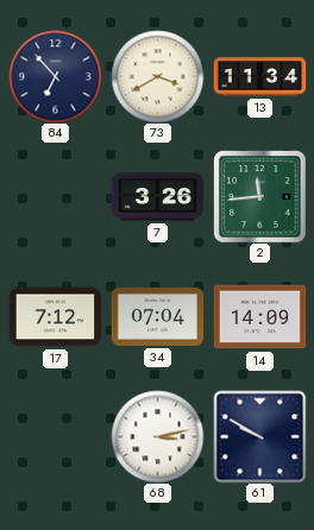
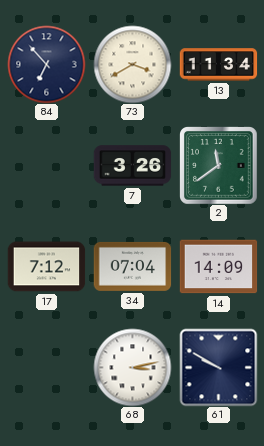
2: 11:44 -> 11:39 (219, 166)
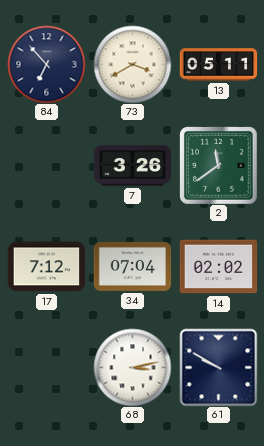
13: 11:34 -> 05:11 (218, 65)
14: 14:09 -> 02:02 (218, 267)
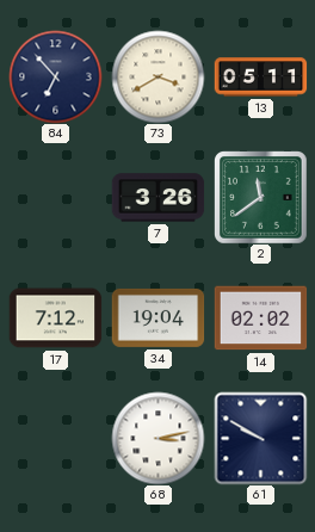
34: 07:04 -> 19:04 (157, 317)
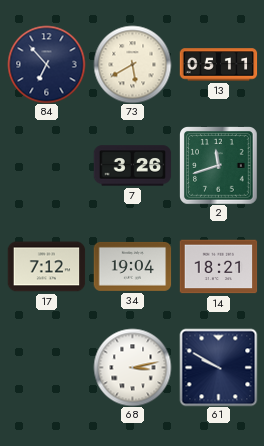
73: 3:40 -> 5:40 (132, 64)
2: 11:39 -> 11:42 (219, 166)
14: 02:02 -> 18:21 (218, 267)
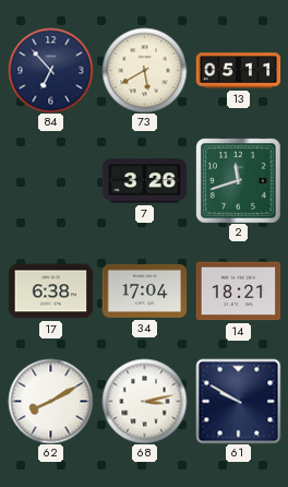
17: 7:12 -> 6:38 (50, 292)
34: 19:04 -> 17:04 (144, 290)
62: none -> 8:10 (50, 401)
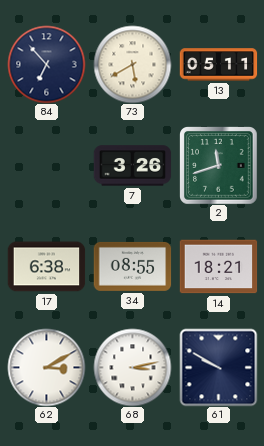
34: 17:04 -> 08:55 (132, 266)
62: 8:10 -> 3:10 (46, 367)
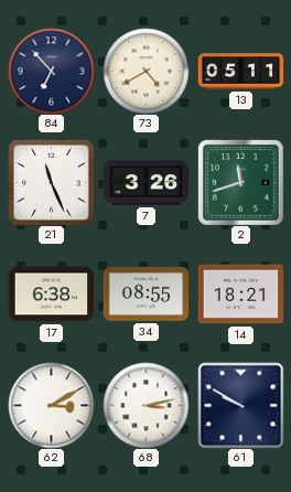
73: 5:40 -> 4:40 (145, 71)
21: none -> 11:26 (51, 182)
